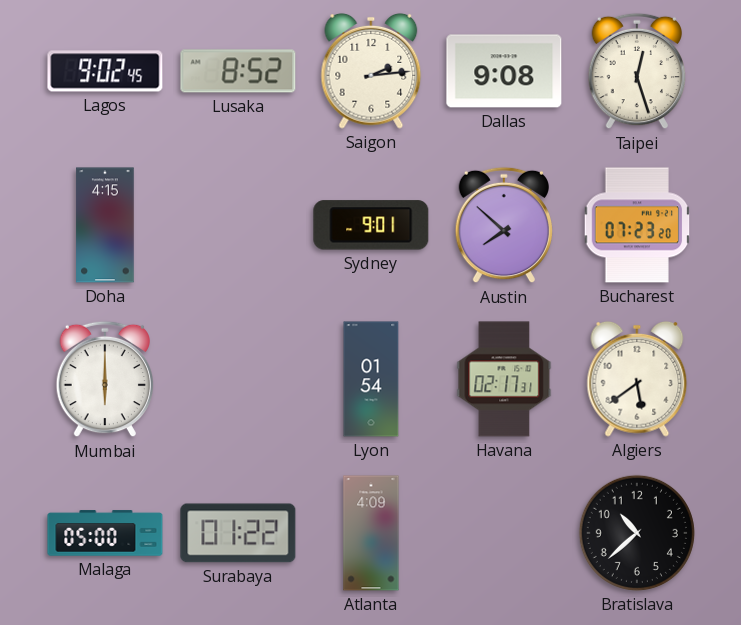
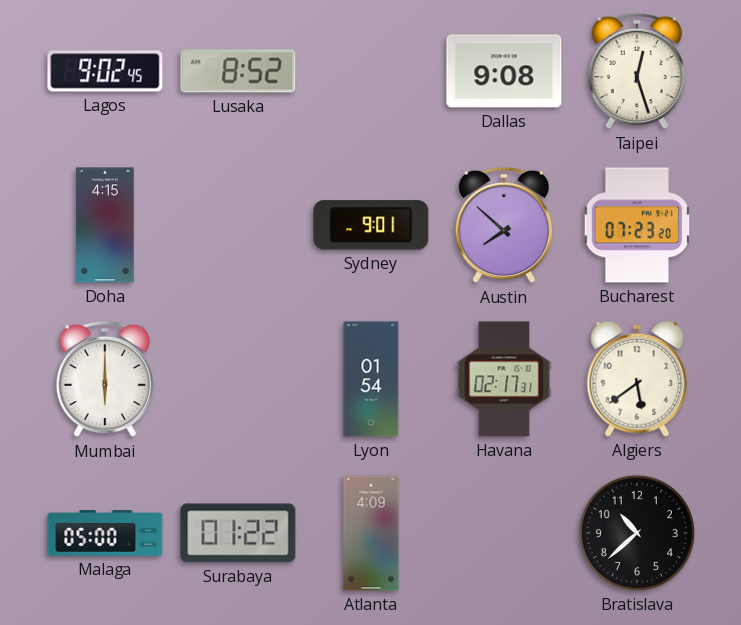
Saigon: 2:14 -> none (371, 71)
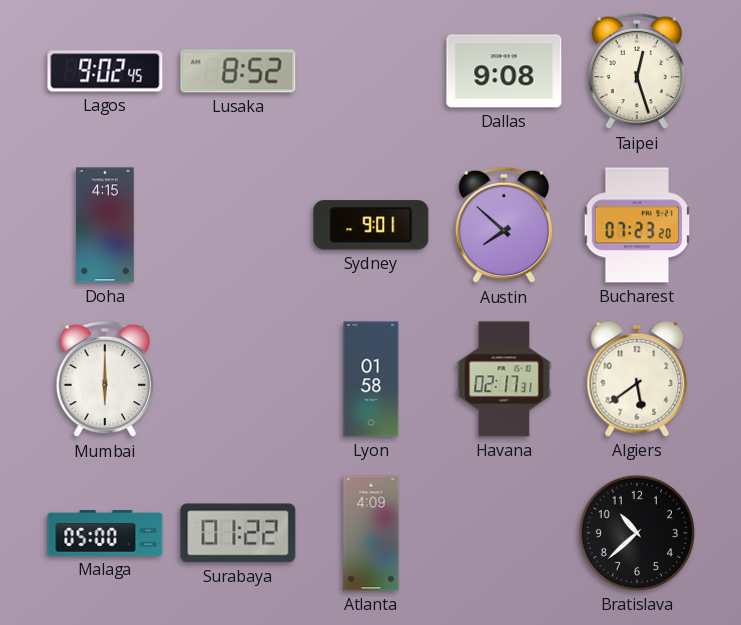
Lyon: 01:54 -> 01:58 (371, 379)
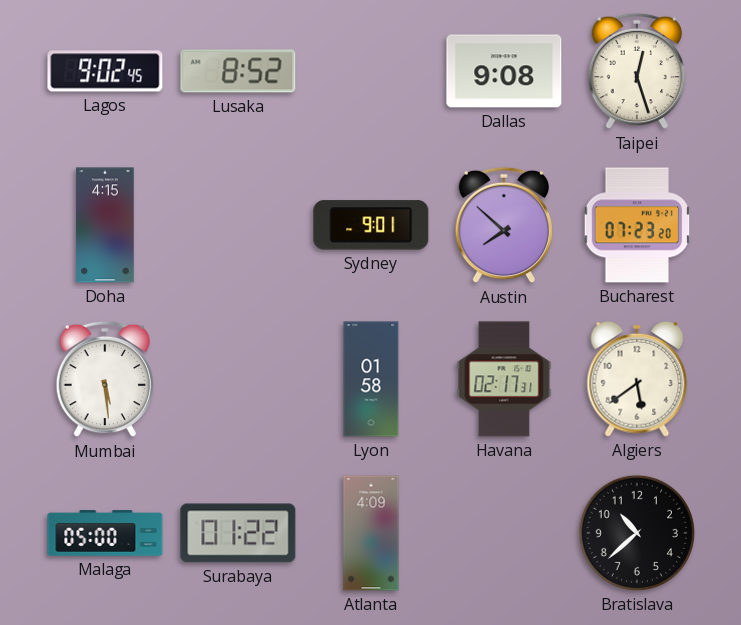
Mumbai: 6:00 -> 5:29 (104, 379)
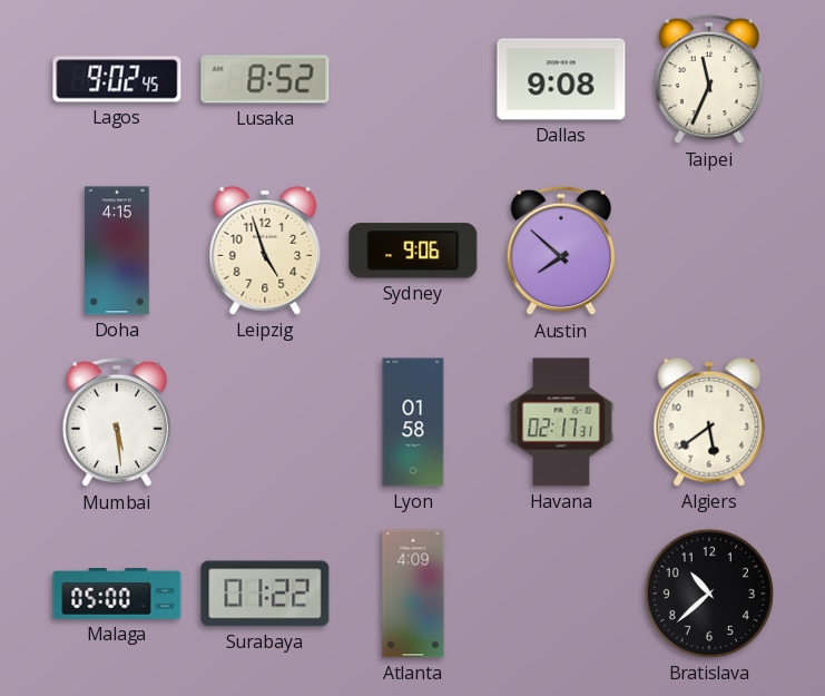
Taipei: 12:27 -> 11:34 (708, 79)
Leipzig: none -> 4:57 (265, 251)
Sydney: 9:01 -> 9:06 (413, 251)
Bucharest: 07:23 -> none (637, 225)
